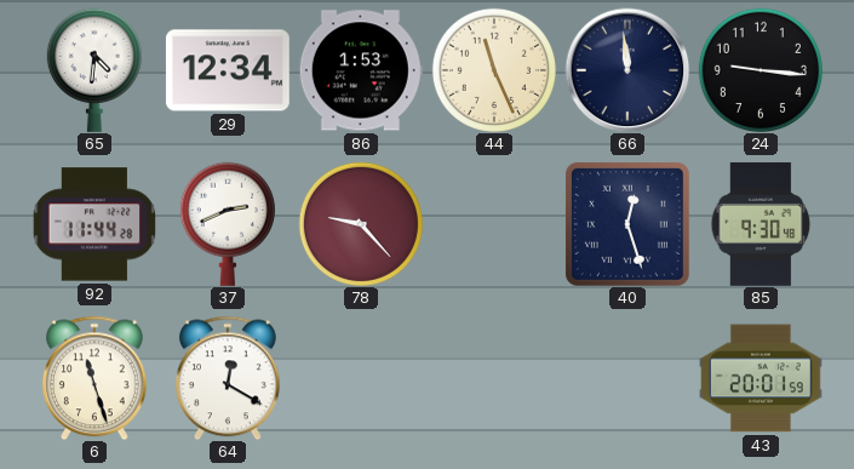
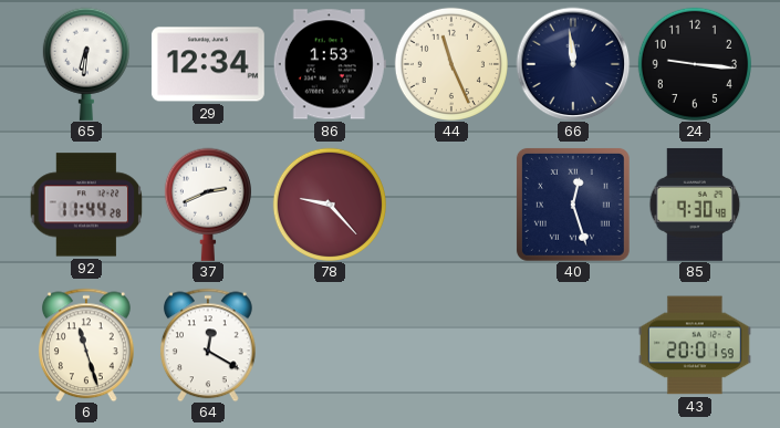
65: 4:31 -> 6:31 (86, 64)
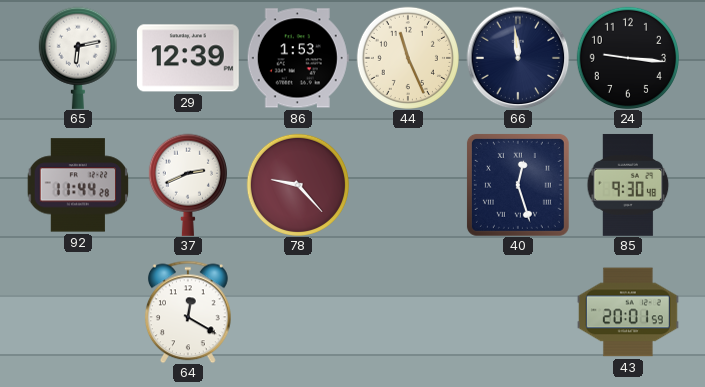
65: 6:31 -> 6:13 (78, 58)
29: 12:34 -> 12:39 (188, 58)
6: 11:27 -> none (86, 345)
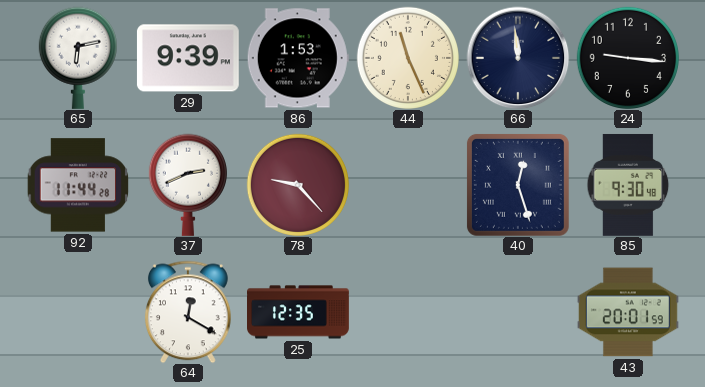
29: 12:39 -> 9:39 (188, 58)
25: none -> 12:35 (299, 312)
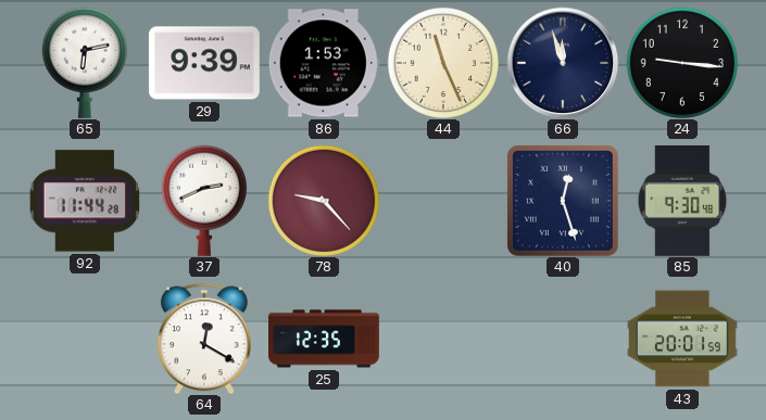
66: 11:59 -> 11:57 (563, 63)
